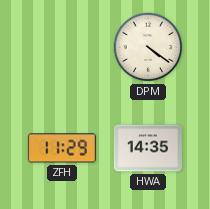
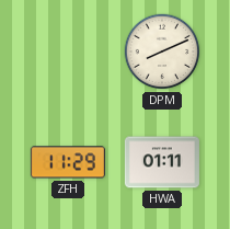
DPM: 4:21 -> 8:11 (162, 51)
HWA: 14:35 -> 01:11 (162, 162)
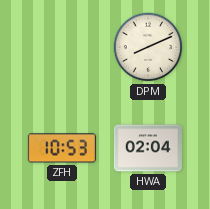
ZFH: 11:29 -> 10:53 (62, 148)
HWA: 01:11 -> 02:04 (148, 148)
